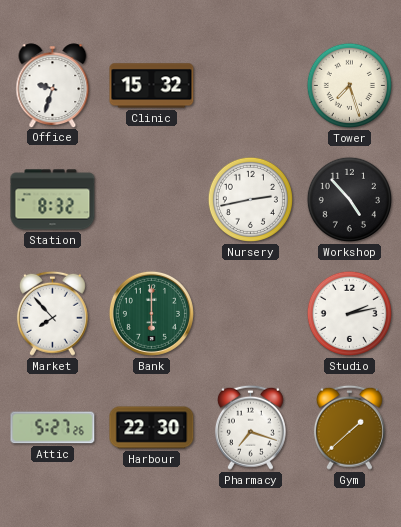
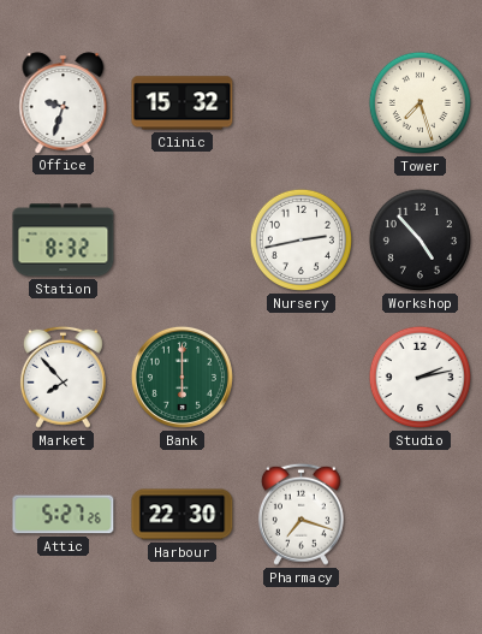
Gym: 1:38 -> none (349, 427)
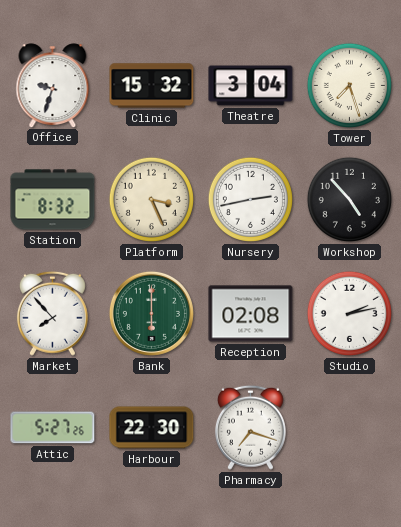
Theatre: none -> 3:04 (251, 86)
Platform: none -> 3:26 (151, 199)
Reception: none -> 02:08 (251, 314)
